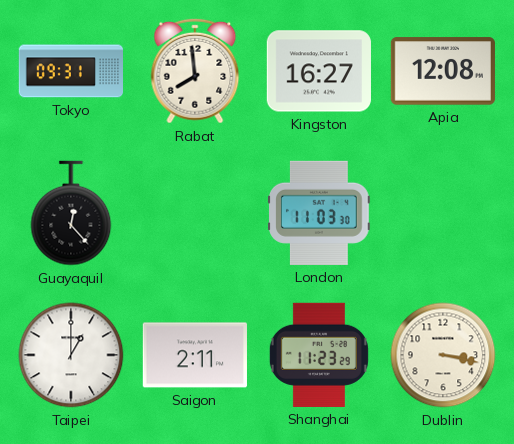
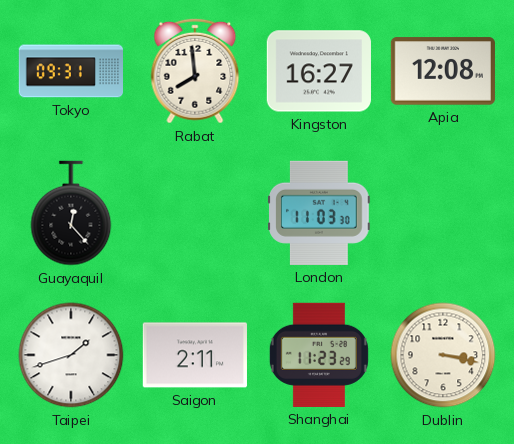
Taipei: 1:00 -> 1:42 (71, 355)
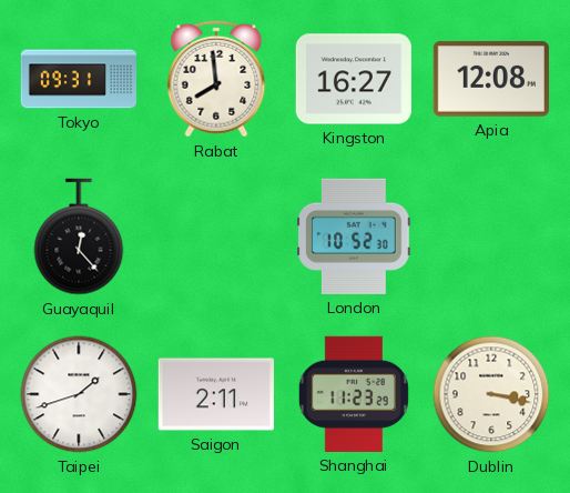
London: 11:03 -> 10:52 (354, 237)
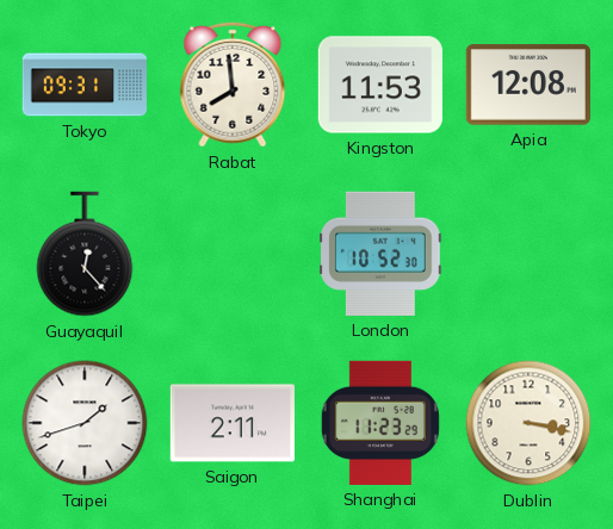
Kingston: 16:27 -> 11:53 (380, 85)
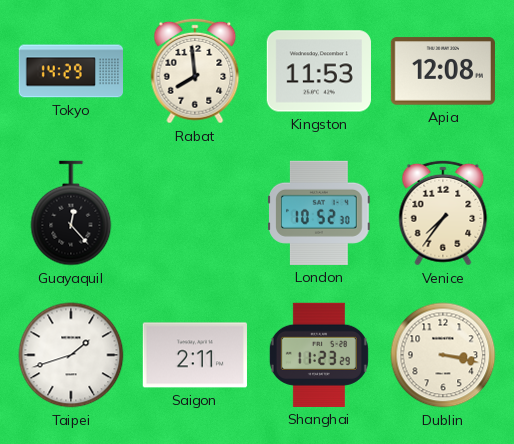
Tokyo: 09:31 -> 14:29 (70, 71)
Venice: none -> 7:36 (443, 213)
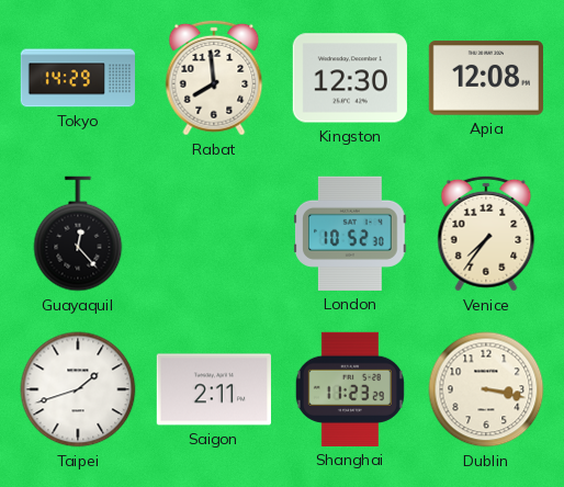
Kingston: 11:53 -> 12:30 (350, 78)
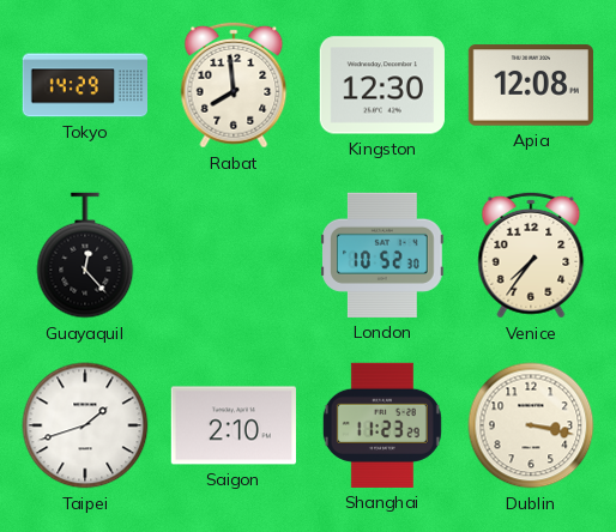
Saigon: 2:11 -> 2:10 (234, 425)
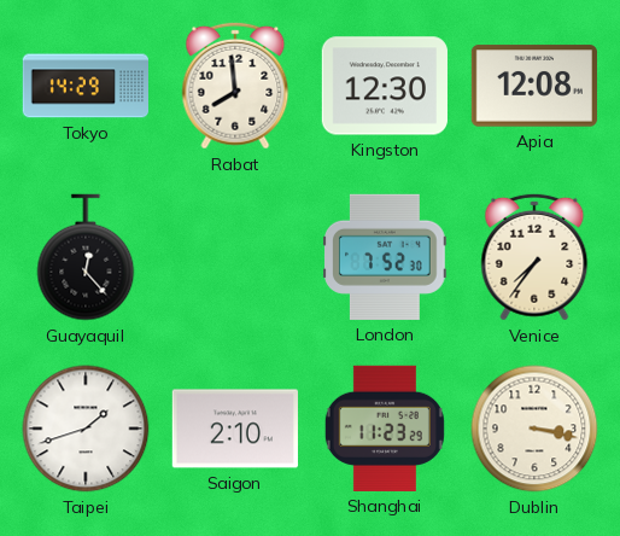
London: 10:52 -> 7:52 (385, 257)
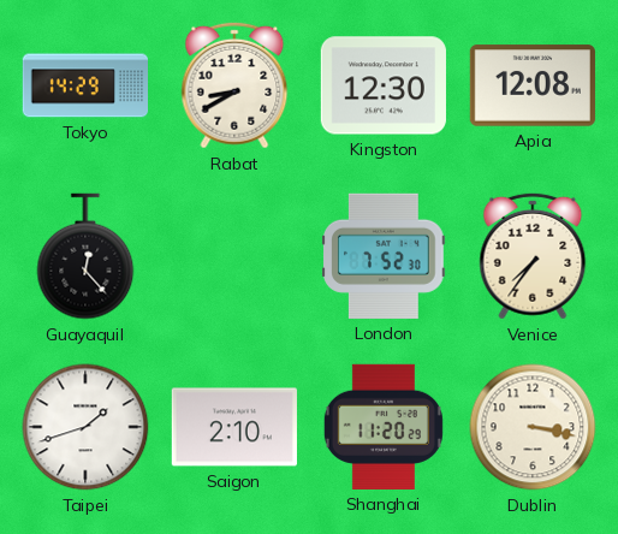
Rabat: 7:59 -> 8:40 (234, 85)
Shanghai: 11:23 -> 11:20 (384, 427)
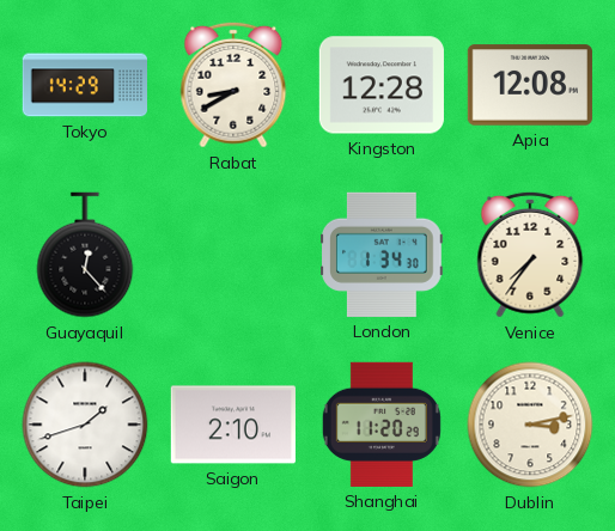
Kingston: 12:30 -> 12:28 (382, 85)
London: 7:52 -> 1:34 (382, 255)
Dublin: 3:17 -> 3:13 (530, 425)
